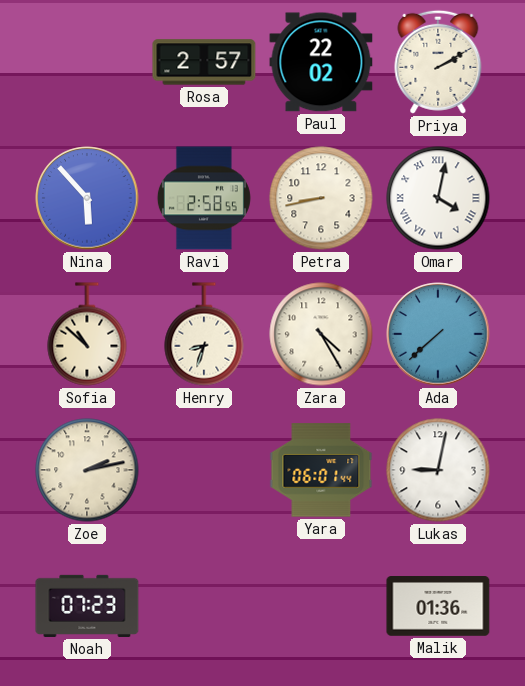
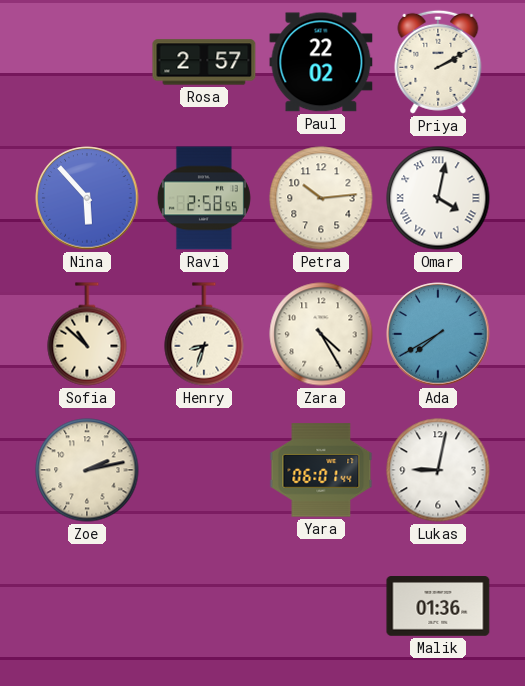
Petra: 8:43 -> 10:14 (321, 198)
Ada: 7:38 -> 7:40 (438, 334)
Noah: 07:23 -> none (87, 606)
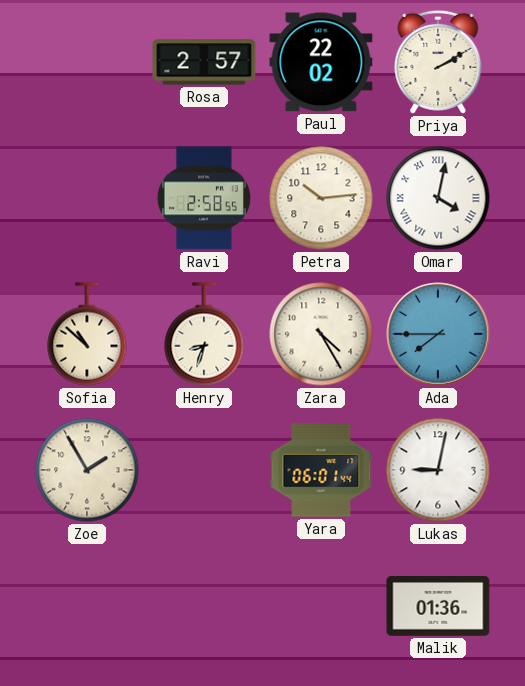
Nina: 5:53 -> none (87, 198)
Ada: 7:40 -> 7:45 (438, 334)
Zoe: 2:13 -> 1:55 (87, 470)
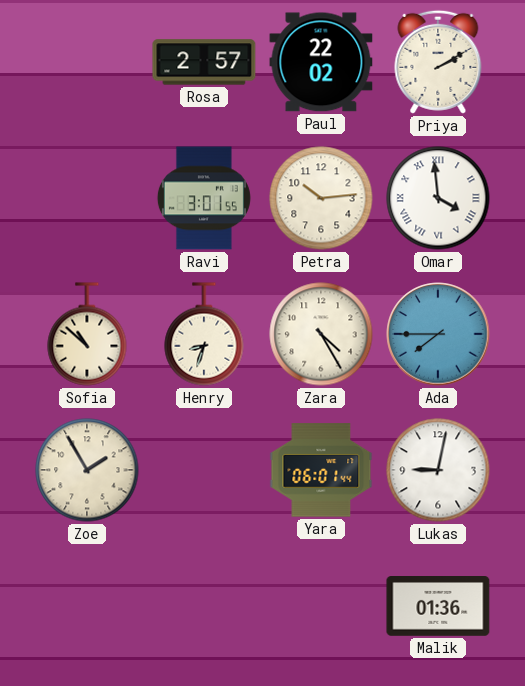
Ravi: 2:58 -> 3:01 (204, 198)
Omar: 4:02 -> 3:59 (438, 198)
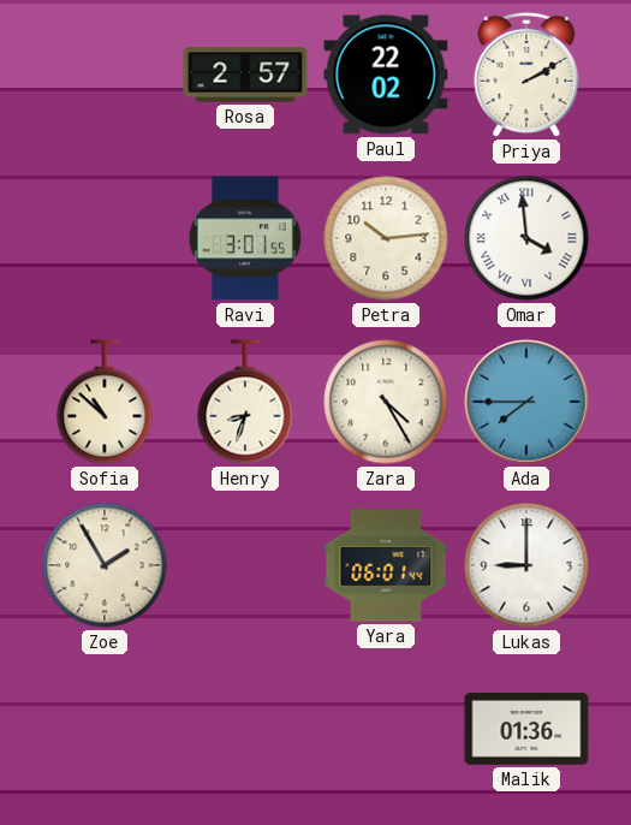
Lukas: 9:02 -> 9:00 (526, 565)
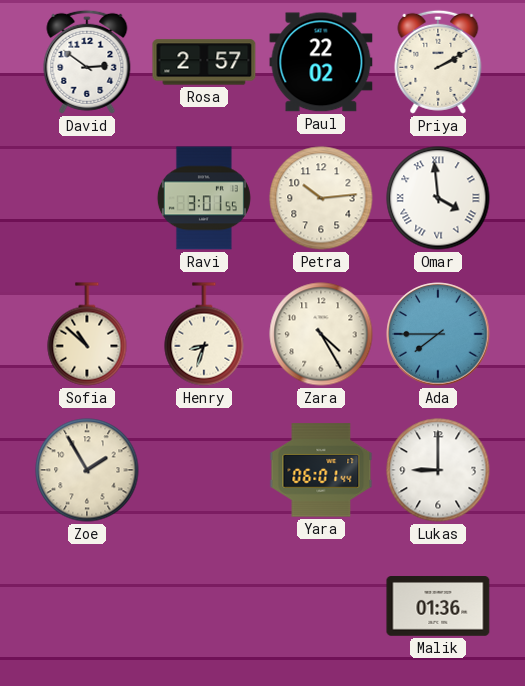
David: none -> 2:51 (87, 62)
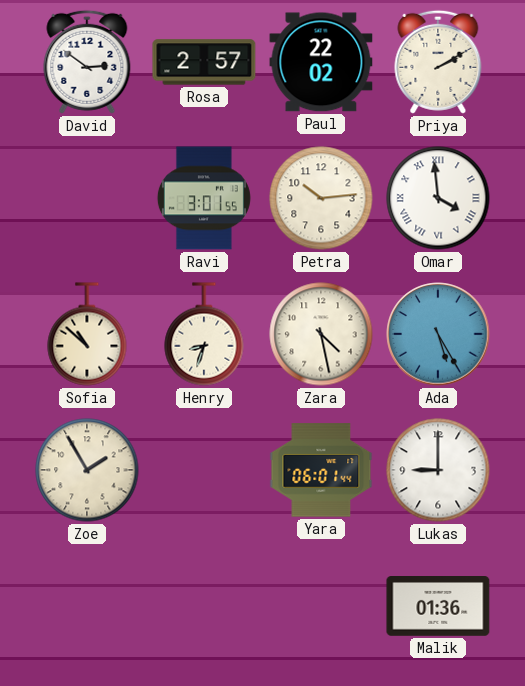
Zara: 4:25 -> 4:28 (321, 334)
Ada: 7:45 -> 5:25 (438, 334)
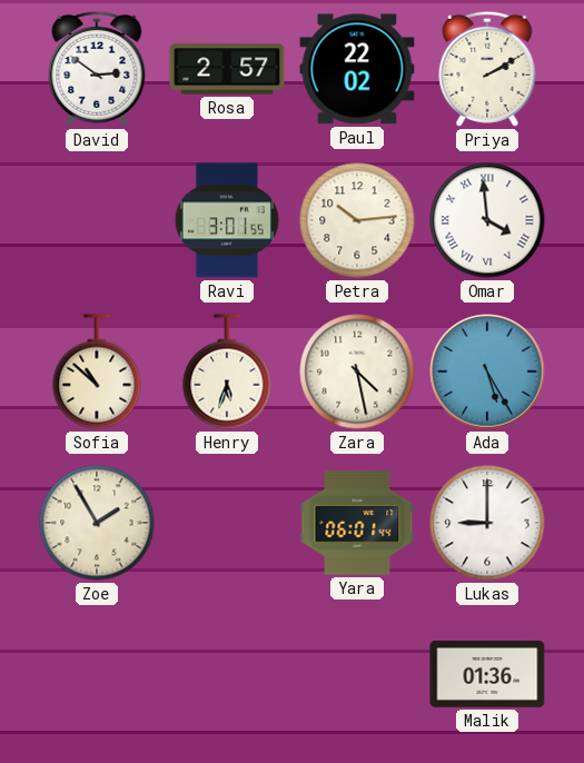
Henry: 8:33 -> 5:33 (227, 371)
